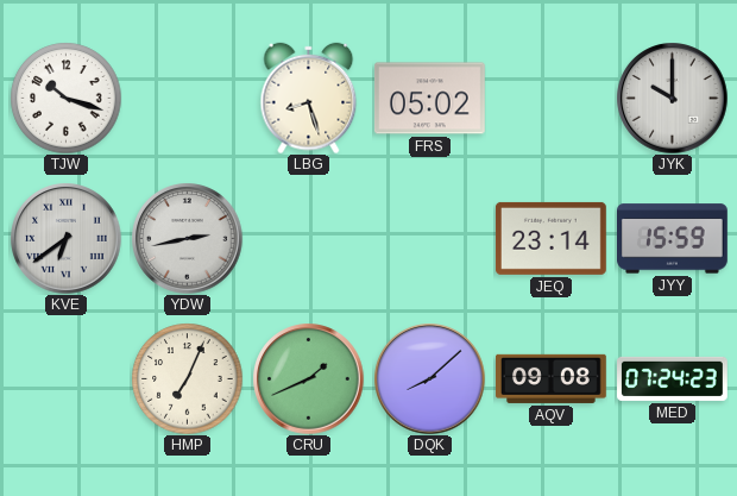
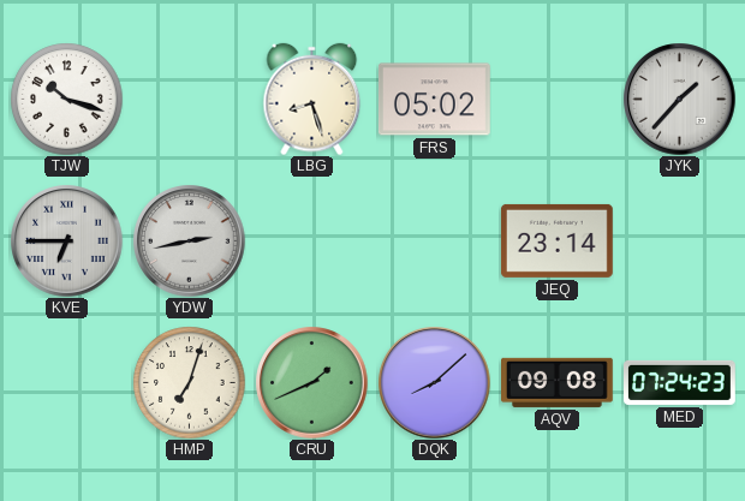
JYK: 10:00 -> 1:37 (679, 99)
KVE: 6:39 -> 6:45 (66, 240)
JYY: 15:59 -> none (673, 239)
HMP: 7:04 -> 7:03 (189, 382)
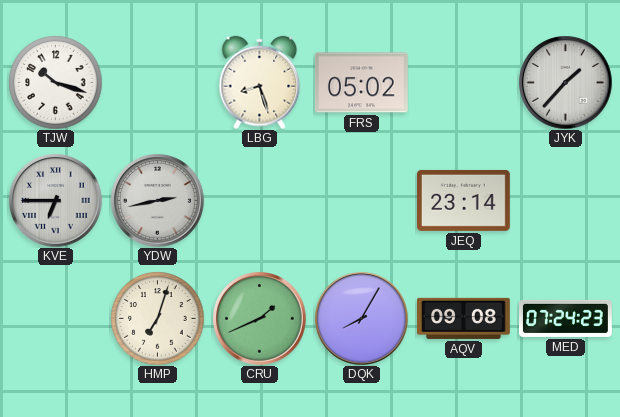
DQK: 8:08 -> 8:05 (361, 318)
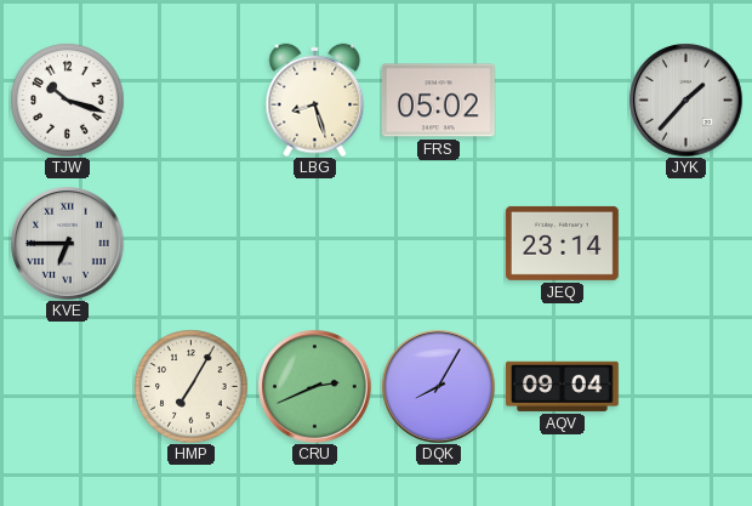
YDW: 2:43 -> none (157, 200)
HMP: 7:03 -> 7:05 (190, 386)
CRU: 1:41 -> 2:41 (314, 386)
AQV: 09:08 -> 09:04 (563, 386)
MED: 07:24 -> none (566, 318)
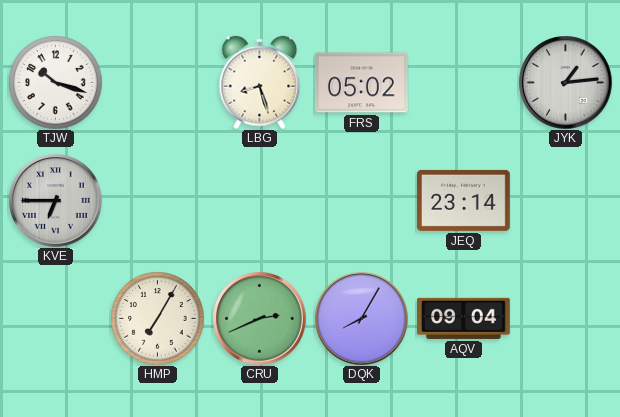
JYK: 1:37 -> 1:14 (565, 82)
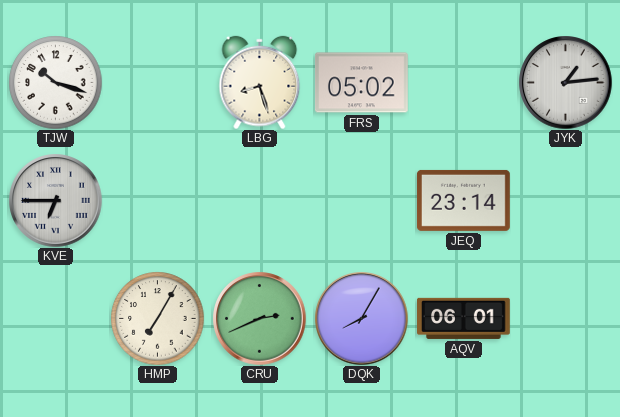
AQV: 09:04 -> 06:01 (464, 318)
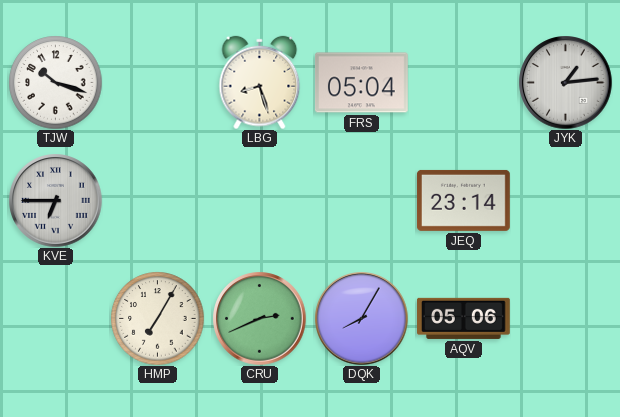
FRS: 05:02 -> 05:04 (361, 83)
AQV: 06:01 -> 05:06 (464, 318)
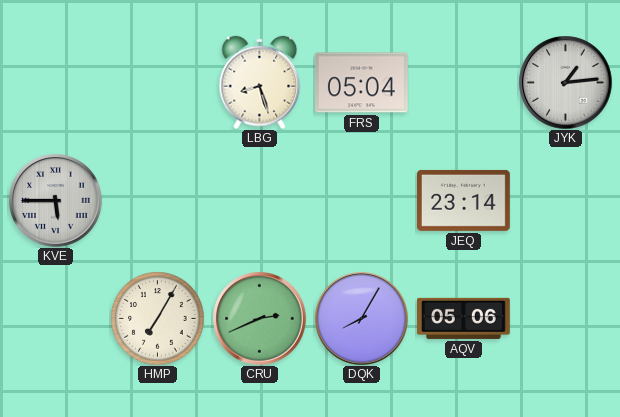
TJW: 10:18 -> none (55, 82)
KVE: 6:45 -> 5:45 (55, 200)
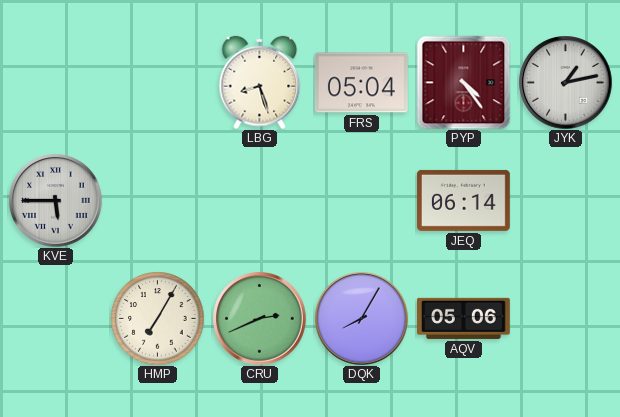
PYP: none -> 4:24 (463, 82)
JYK: 1:14 -> 1:13 (565, 82)
JEQ: 23:14 -> 06:14 (463, 200)
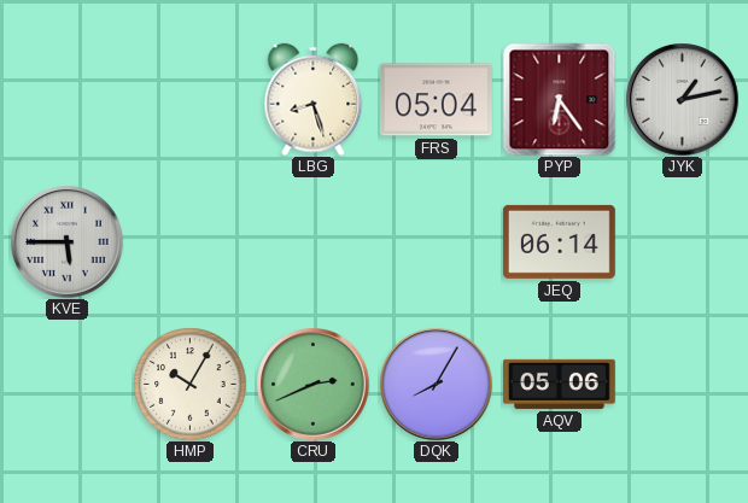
PYP: 4:24 -> 6:24 (559, 99)
HMP: 7:05 -> 10:05 (189, 384)
